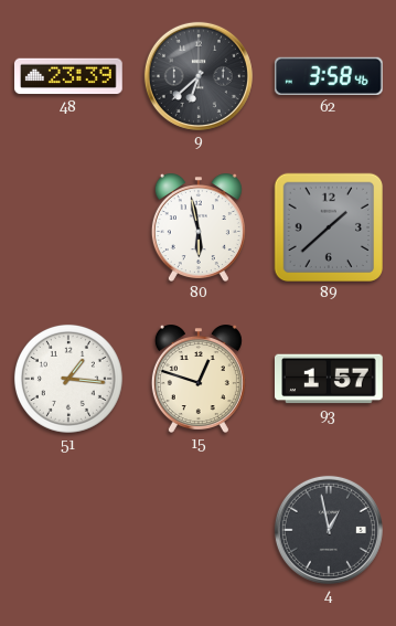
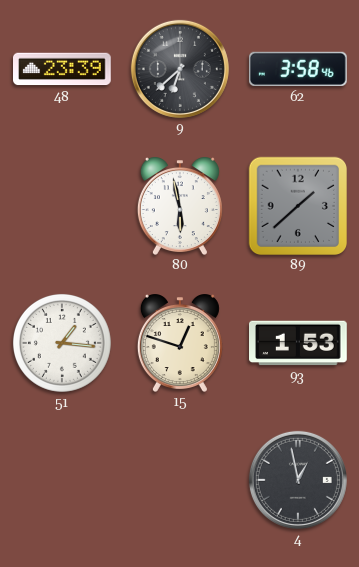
93: 1:57 -> 1:53 (299, 343)
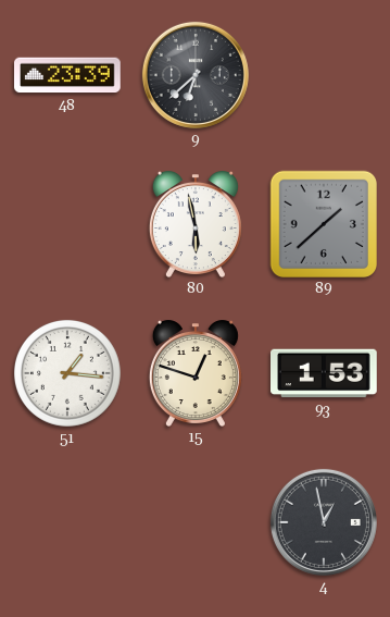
62: 3:58 -> none (298, 69)
